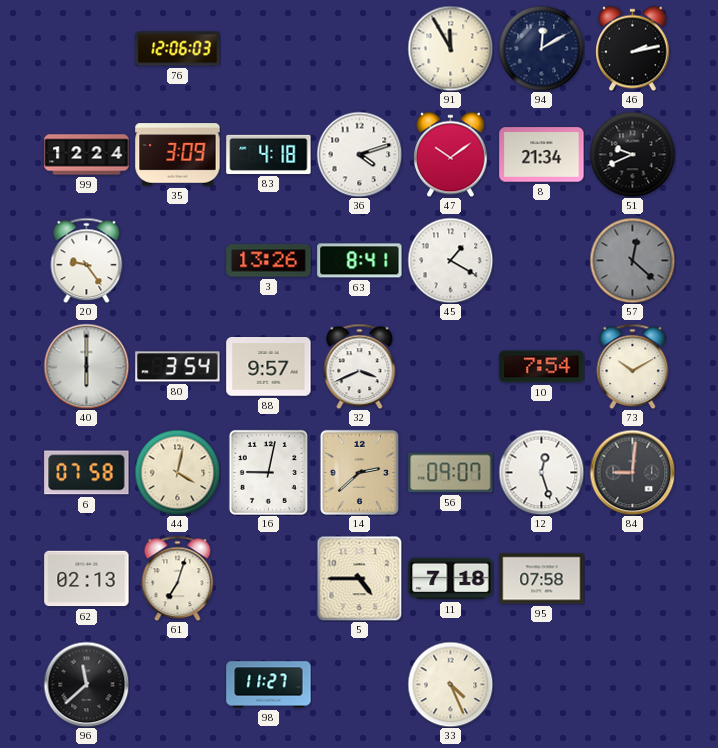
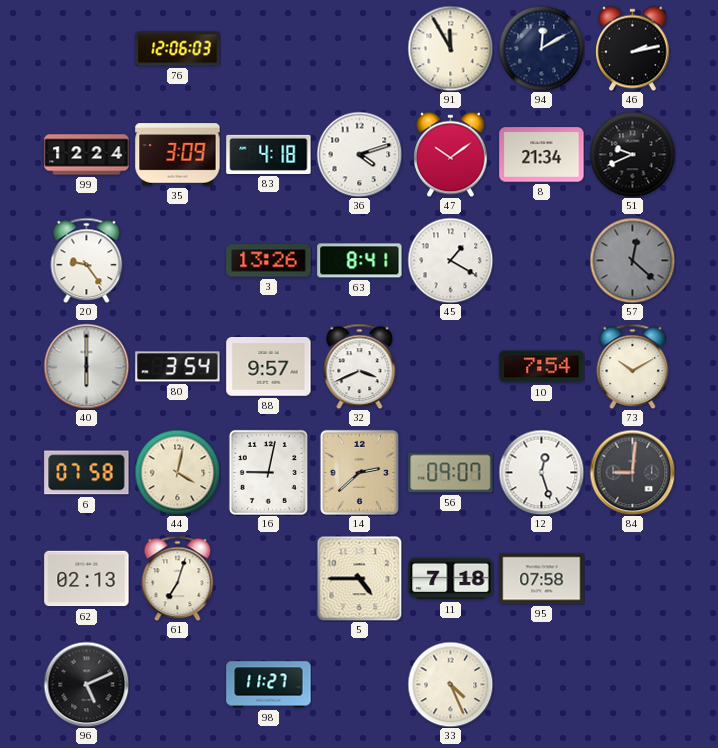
96: 11:38 -> 5:11 (86, 684)
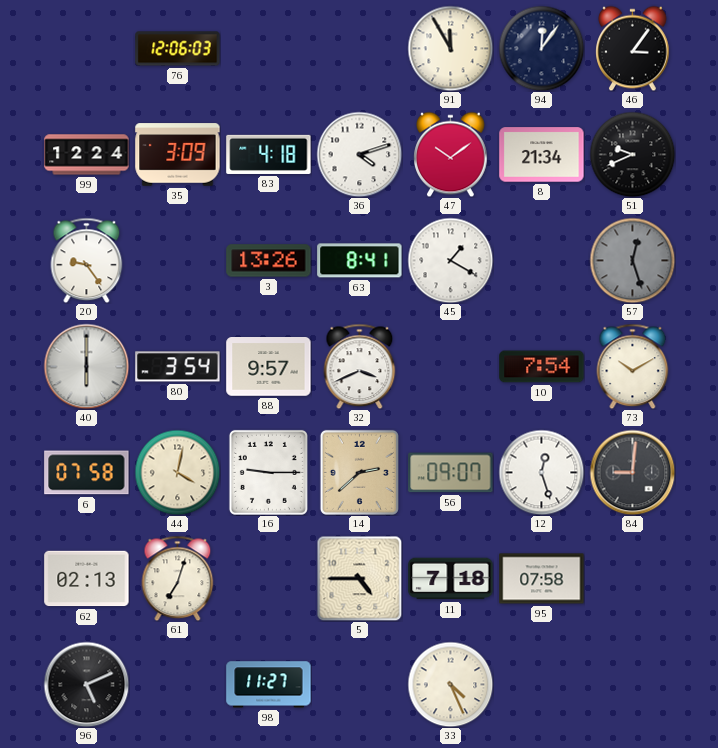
94: 12:10 -> 12:06 (541, 48)
46: 2:13 -> 3:06 (633, 48)
57: 12:22 -> 12:27 (632, 260)
16: 9:02 -> 9:15 (268, 472)
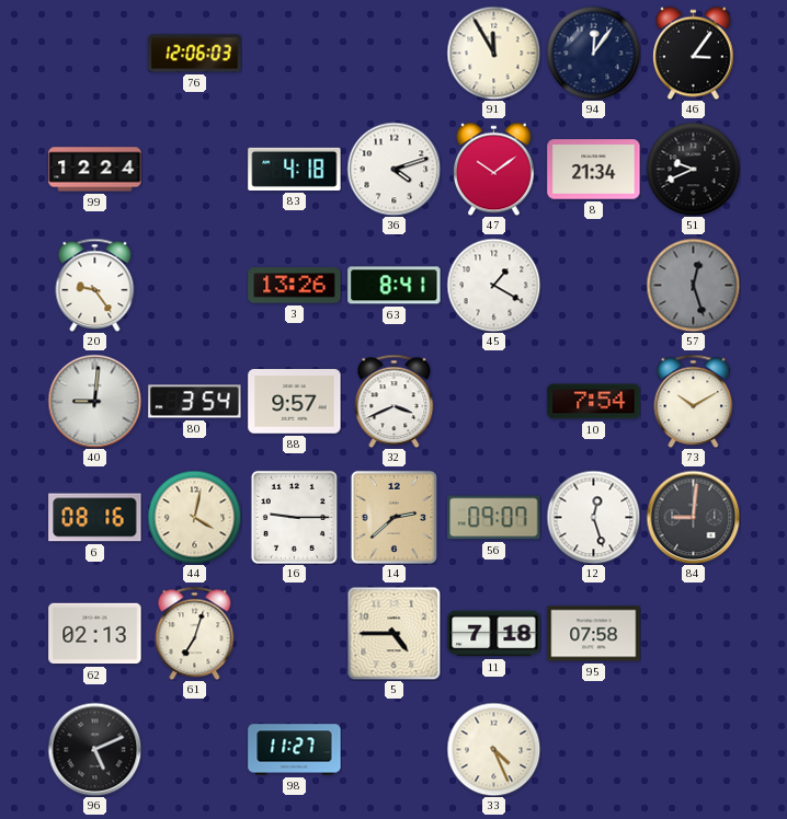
35: 3:09 -> none (178, 155)
40: 6:00 -> 9:01 (94, 401)
6: 07:58 -> 08:16 (95, 518)
